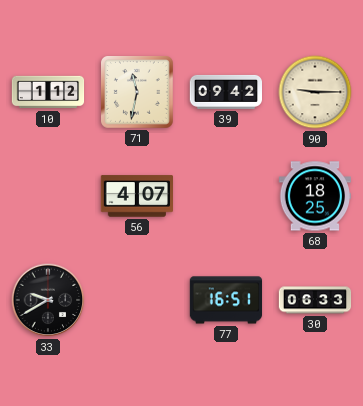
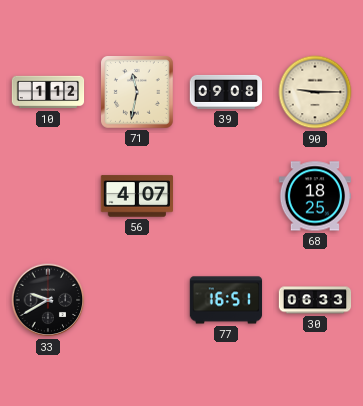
39: 09:42 -> 09:08 (225, 92)
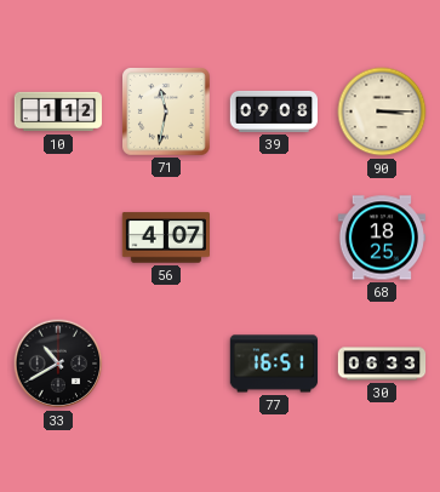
90: 9:15 -> 3:15 (382, 111)
33: 9:40 -> 10:40 (58, 364)
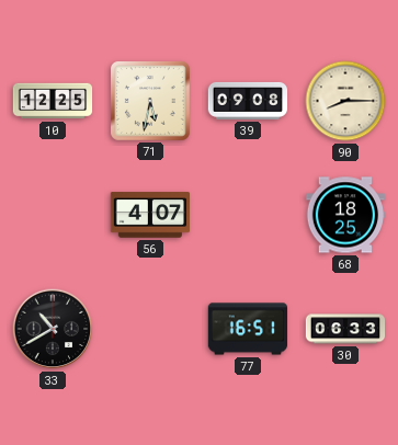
10: 1:12 -> 12:25 (53, 101)
71: 11:32 -> 5:32 (151, 102)
90: 3:15 -> 8:15 (345, 101)
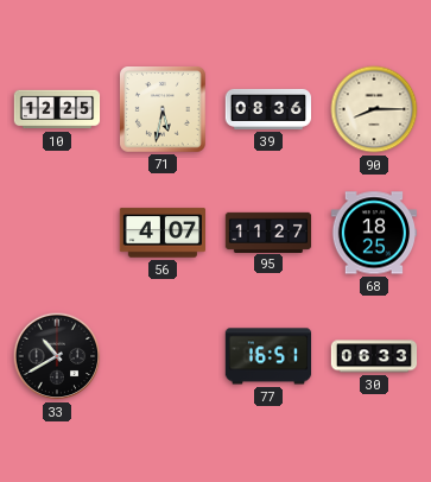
39: 09:08 -> 08:36 (267, 109)
95: none -> 11:27 (268, 232)
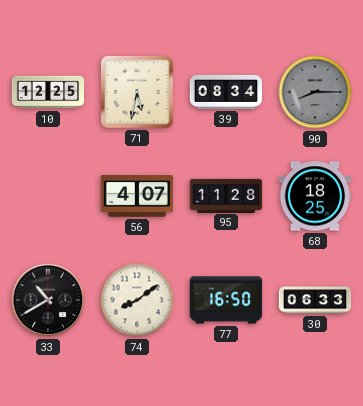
39: 08:36 -> 08:34 (225, 92)
90 dial: cream -> grey (315, 92)
95: 11:27 -> 11:28 (226, 195)
74: none -> 8:09 (137, 300)
77: 16:51 -> 16:50 (226, 300)
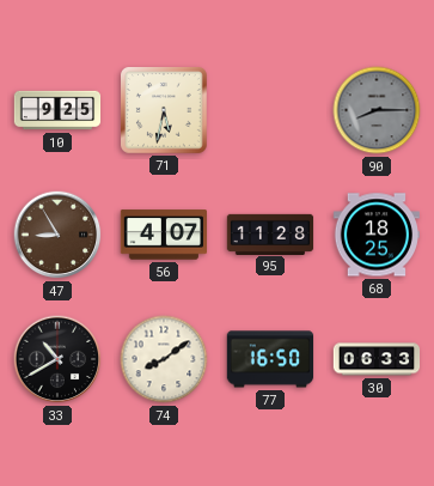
10: 12:25 -> 9:25 (57, 110)
39: 08:34 -> none (225, 92)
47: none -> 8:55 (57, 235)
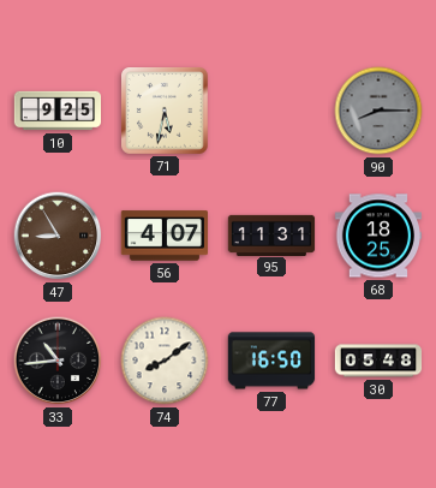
95: 11:28 -> 11:31 (271, 234)
33: 10:40 -> 10:44 (58, 361)
30: 06:33 -> 05:48 (378, 361)
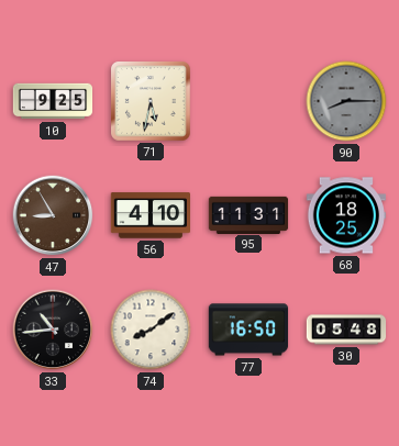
56: 4:07 -> 4:10 (149, 215)
